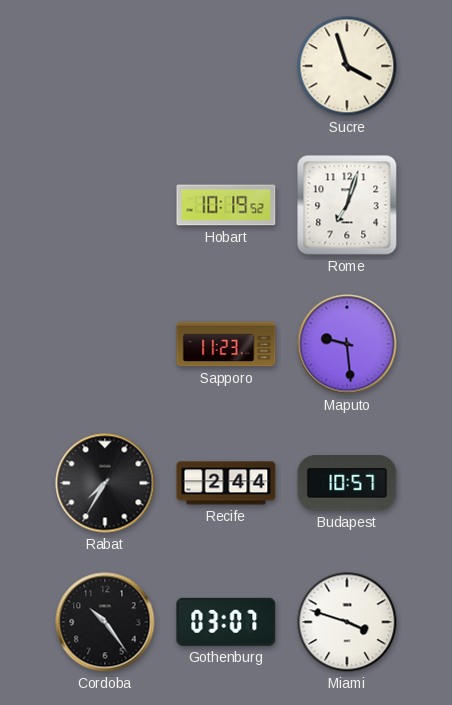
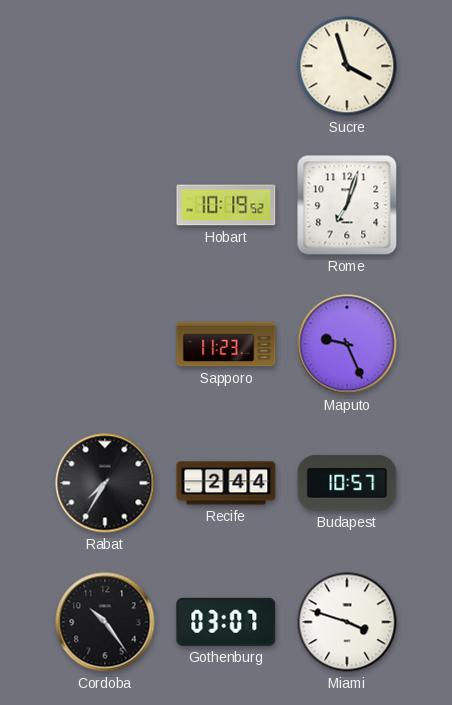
Maputo: 9:29 -> 9:26 (347, 344)
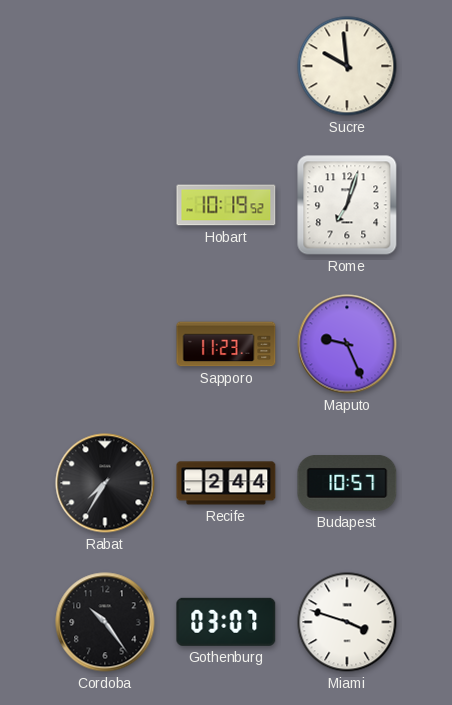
Sucre: 3:57 -> 9:59 (347, 66)
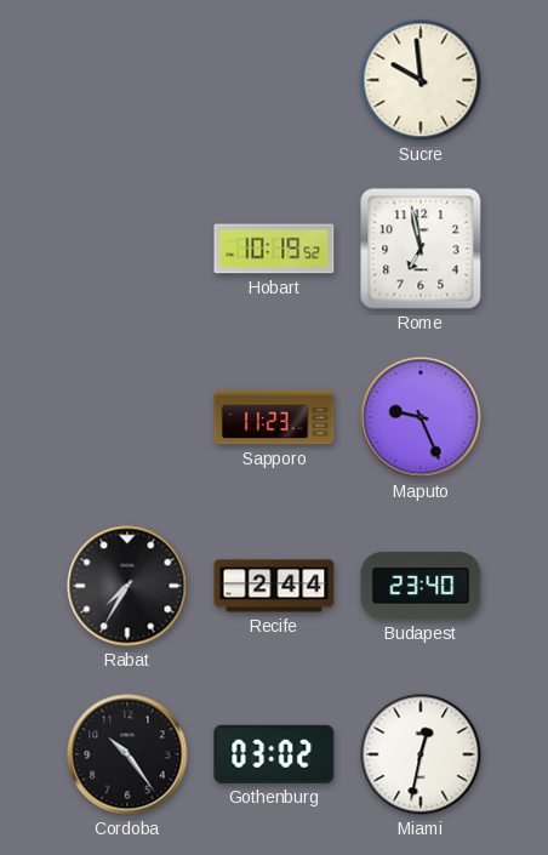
Rome: 7:03 -> 6:58 (421, 249)
Budapest: 10:57 -> 23:40 (421, 587)
Gothenburg: 03:07 -> 03:02 (274, 754)
Miami: 3:48 -> 12:32 (421, 754)
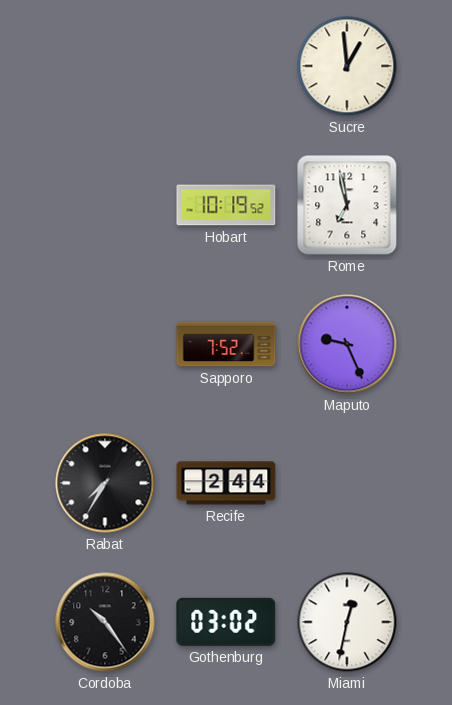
Sucre: 9:59 -> 12:59 (347, 66)
Sapporo: 11:23 -> 7:52 (226, 344)
Budapest: 23:40 -> none (421, 587)
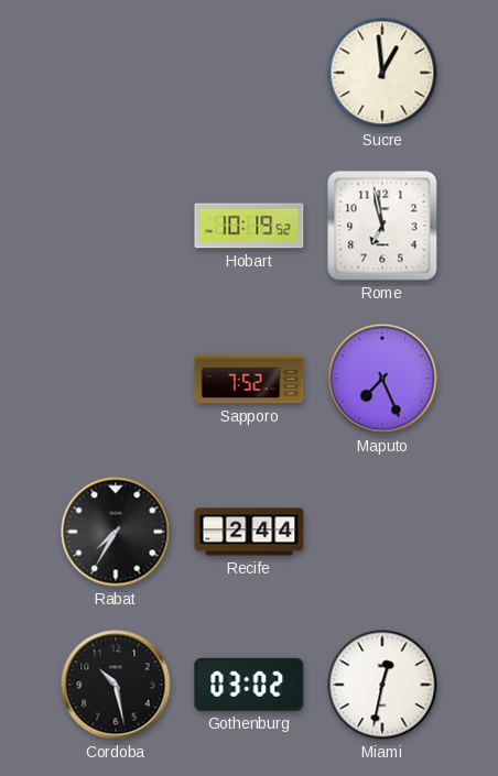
Maputo: 9:26 -> 7:26 (382, 379)
Cordoba: 10:24 -> 10:28 (116, 685)
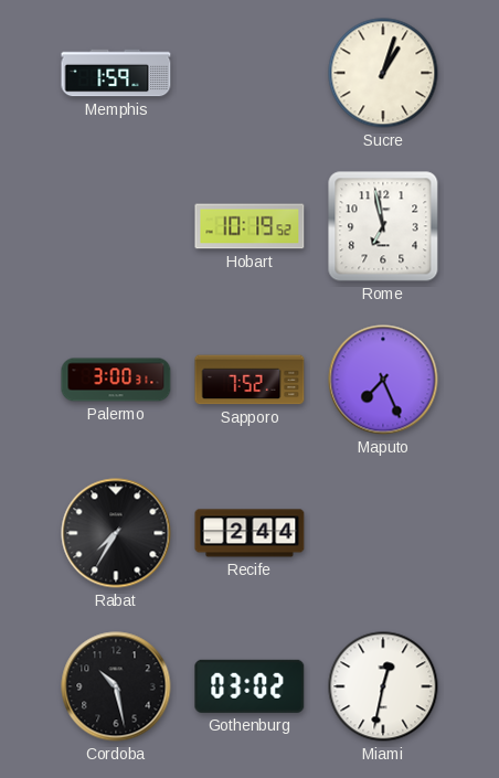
Memphis: none -> 1:59 (116, 73)
Sucre: 12:59 -> 1:03 (383, 73)
Palermo: none -> 3:00 (116, 380)
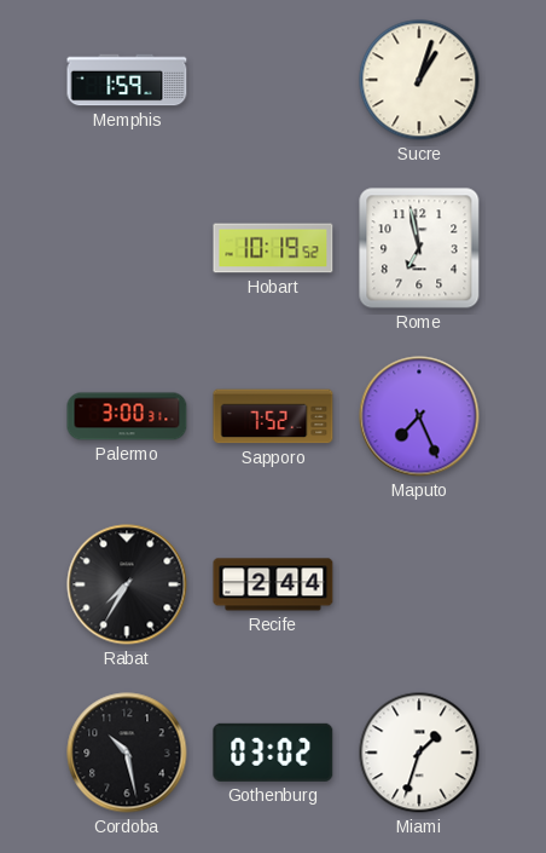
Miami: 12:32 -> 1:33 (419, 753)
